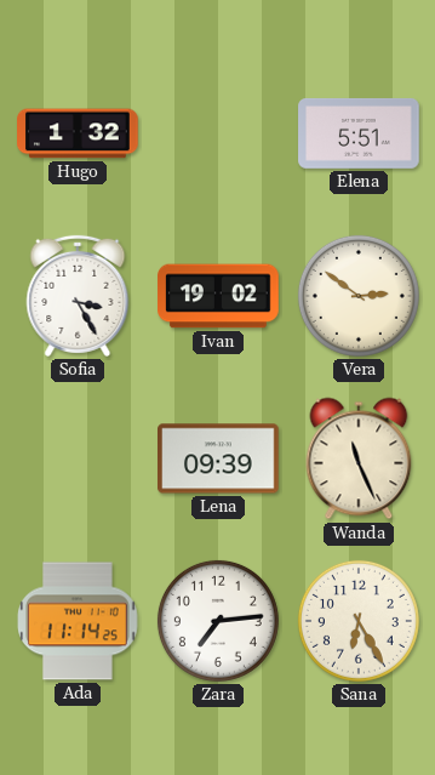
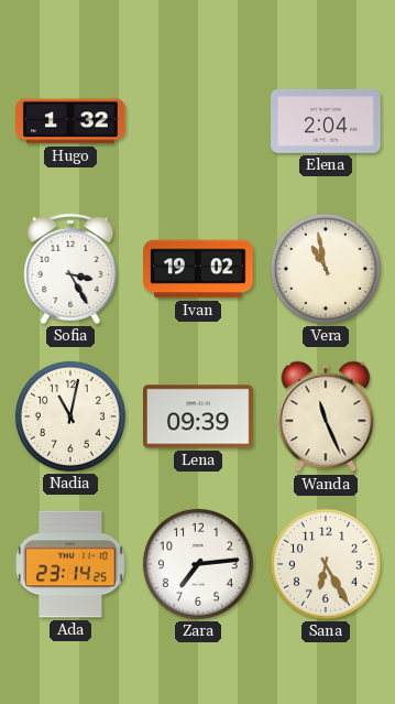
Elena: 5:51 -> 2:04 (326, 121)
Vera: 2:51 -> 10:58 (326, 269)
Nadia: none -> 11:02 (70, 416)
Ada: 11:14 -> 23:14 (72, 564)
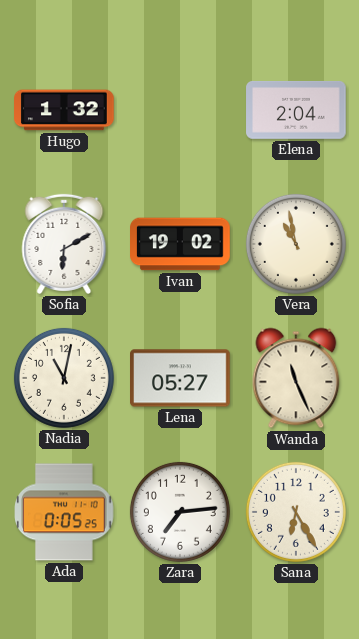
Sofia: 3:25 -> 6:10 (64, 244)
Lena: 09:39 -> 05:27 (181, 378)
Ada: 23:14 -> 0:05 (65, 512)
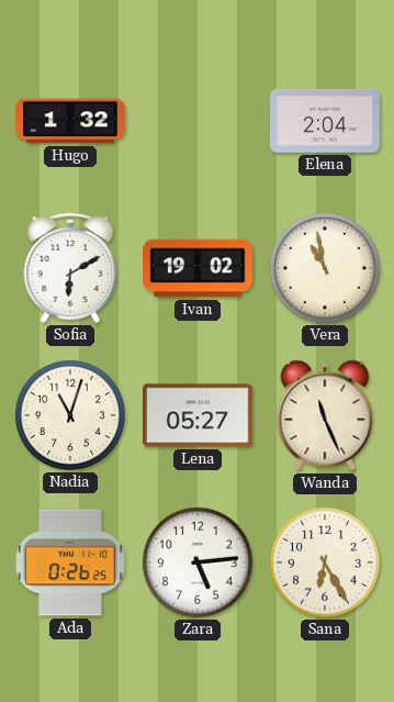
Nadia: 11:02 -> 11:03 (70, 415)
Ada: 0:05 -> 0:26 (71, 562)
Zara: 7:14 -> 5:14 (198, 562)
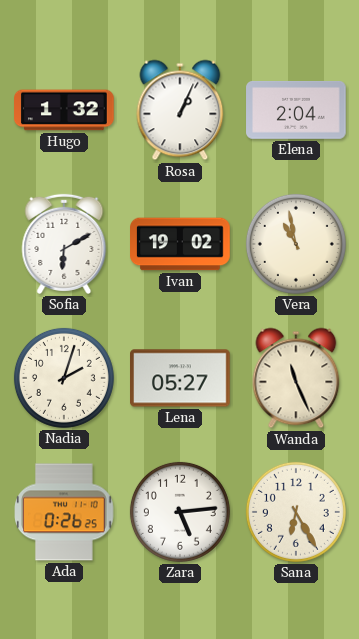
Rosa: none -> 1:04 (180, 110)
Nadia: 11:03 -> 2:03 (64, 378)
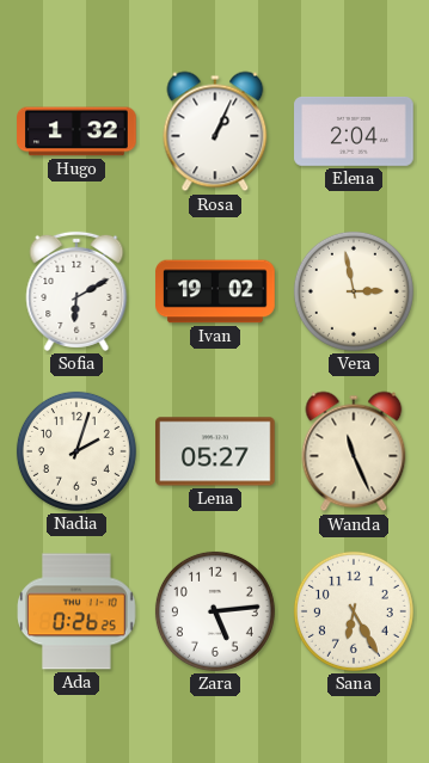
Vera: 10:58 -> 2:58 (354, 291)
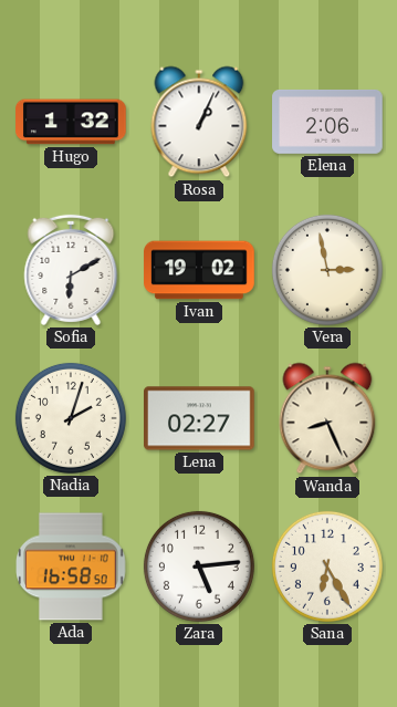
Elena: 2:04 -> 2:06 (327, 122)
Lena: 05:27 -> 02:27 (200, 418)
Wanda: 11:26 -> 8:26 (327, 418)
Ada: 0:26 -> 16:58 (72, 566)
